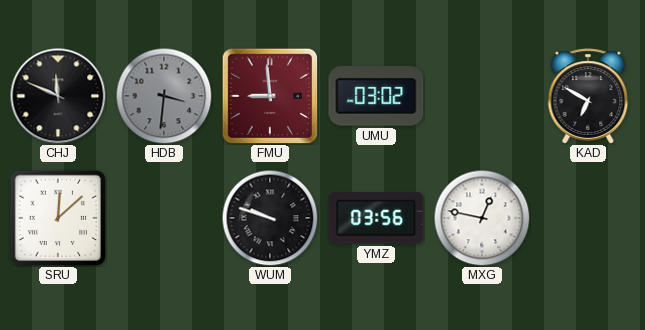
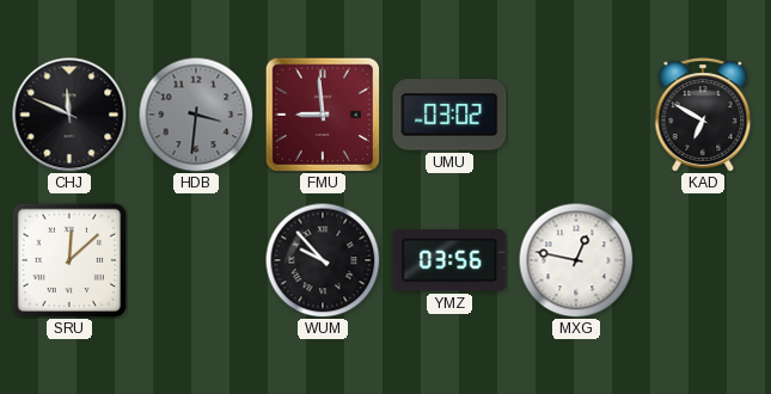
WUM: 9:48 -> 9:53 (323, 260)
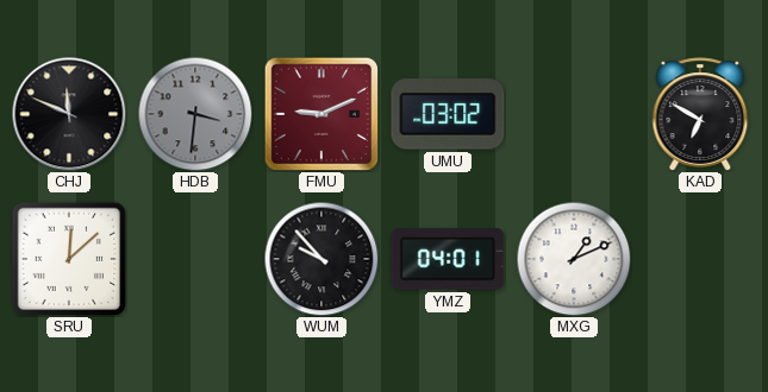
FMU: 8:59 -> 9:11 (320, 113)
YMZ: 03:56 -> 04:01 (448, 259)
MXG: 12:47 -> 1:11 (574, 259)
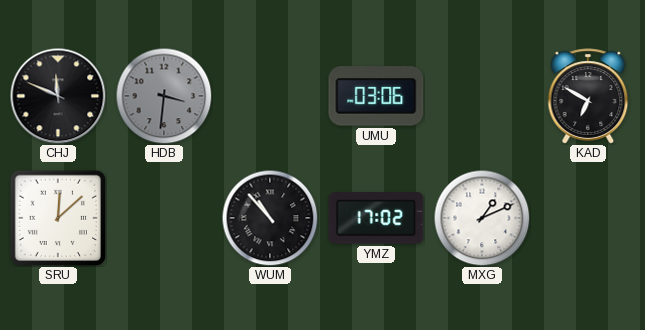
FMU: 9:11 -> none (320, 113)
UMU: 03:02 -> 03:06 (376, 96)
WUM: 9:53 -> 10:53 (270, 218)
YMZ: 04:01 -> 17:02 (376, 218)
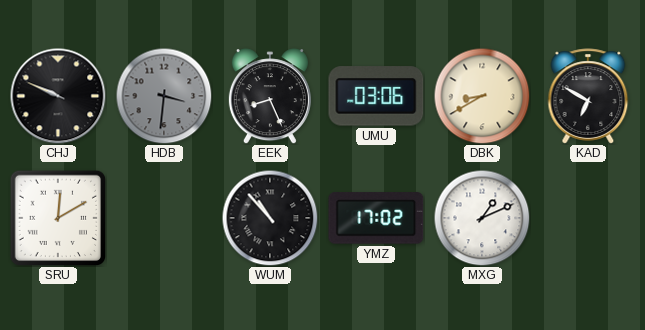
CHJ: 11:49 -> 9:49 (58, 96)
EEK: none -> 8:26 (270, 96)
DBK: none -> 8:40 (482, 96)
SRU: 12:08 -> 12:10 (57, 217)
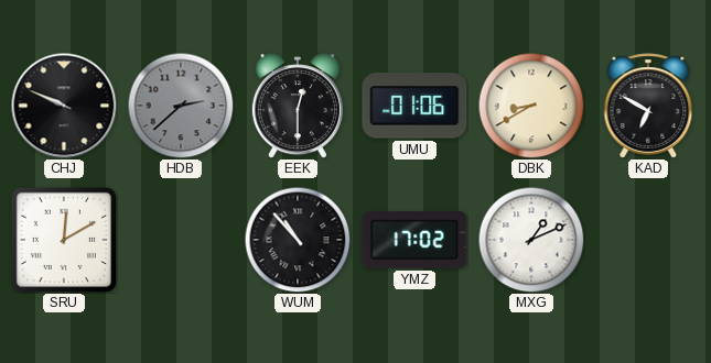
HDB: 3:31 -> 2:38 (181, 106)
EEK: 8:26 -> 12:30 (298, 106)
UMU: 03:06 -> 01:06 (414, 106)
